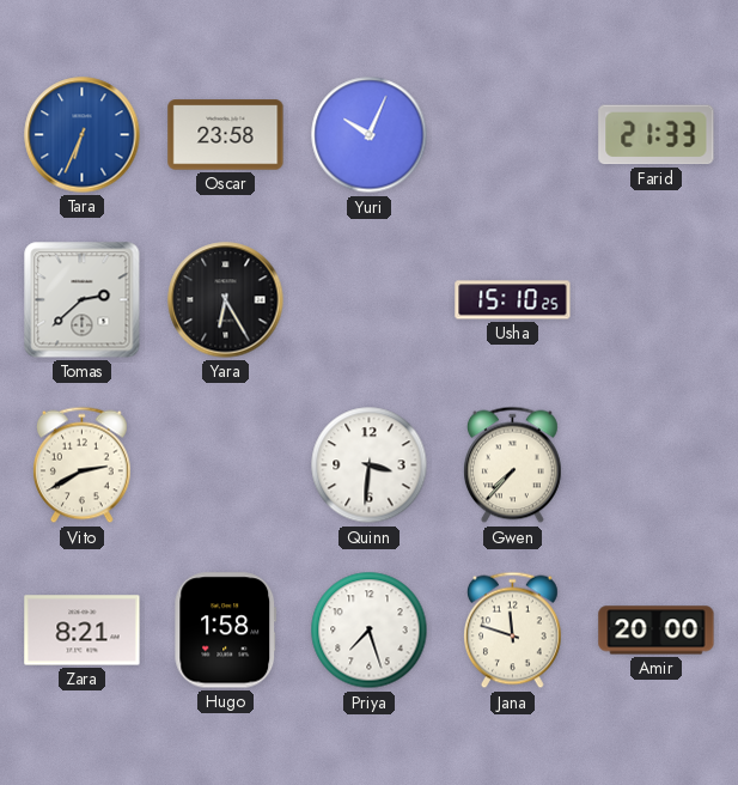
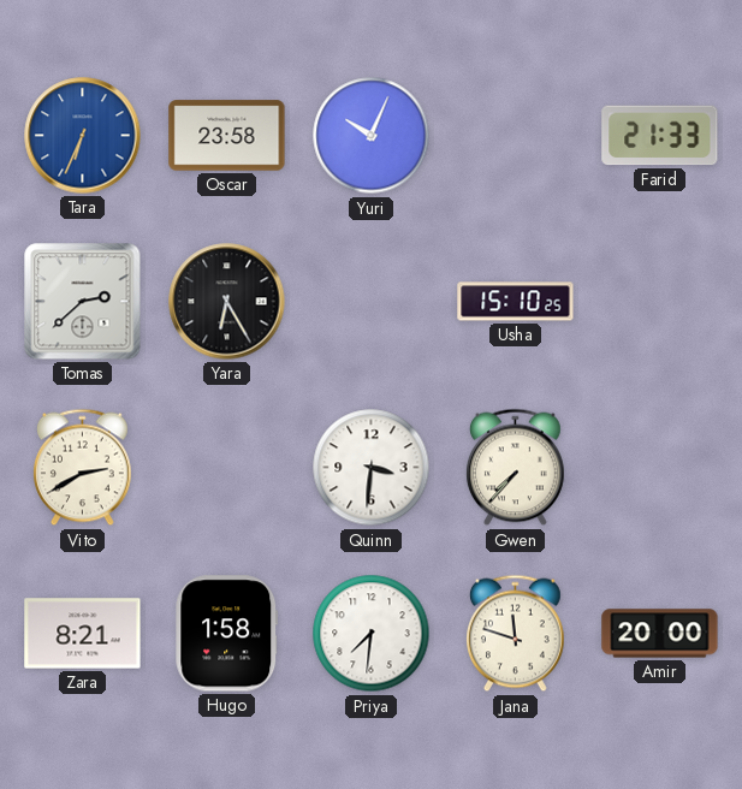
Priya: 7:27 -> 7:31 (372, 634)
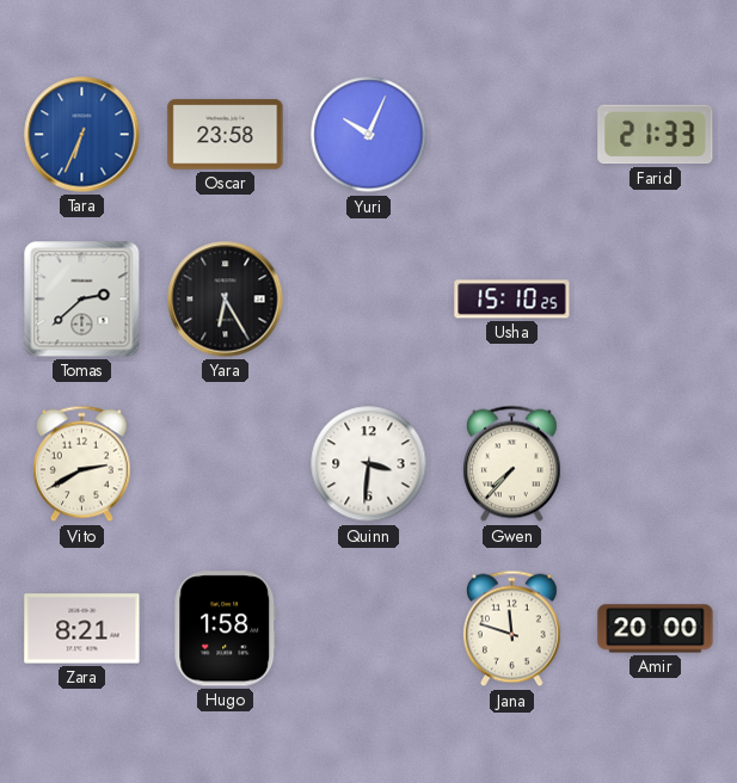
Priya: 7:31 -> none (372, 634)
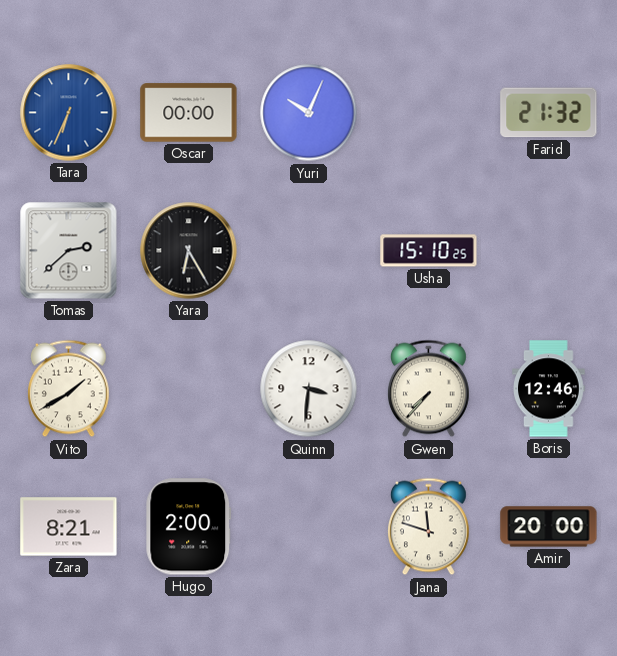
Oscar: 23:58 -> 00:00 (189, 113)
Farid: 21:33 -> 21:32 (549, 113)
Vito: 2:40 -> 1:40 (69, 389)
Boris: none -> 12:46 (549, 389)
Hugo: 1:58 -> 2:00 (189, 527)
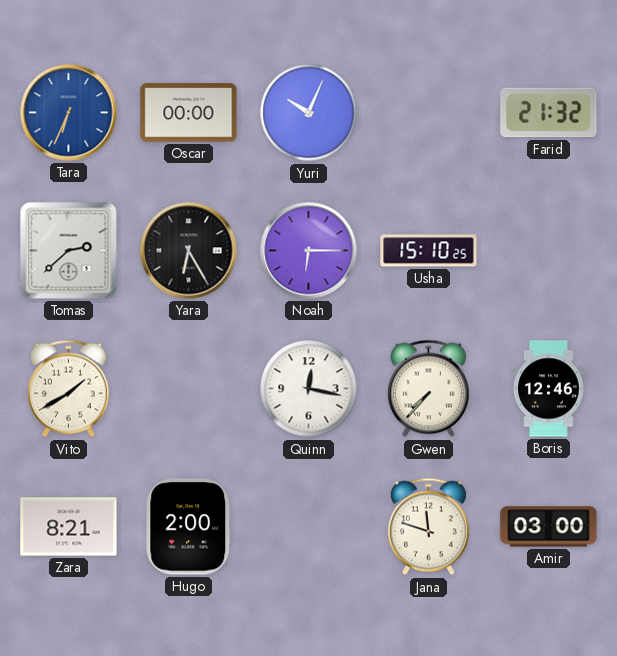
Noah: none -> 6:15 (309, 251)
Quinn: 3:31 -> 12:17 (309, 389)
Amir: 20:00 -> 03:00 (549, 527)
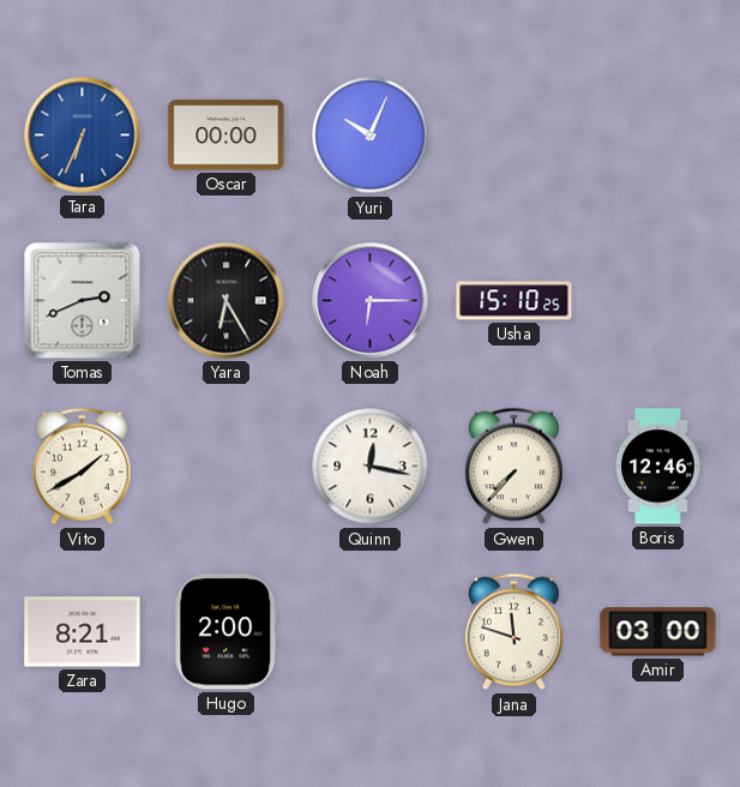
Farid: 21:32 -> none (549, 113)
Tomas: 2:38 -> 2:41 (83, 301)
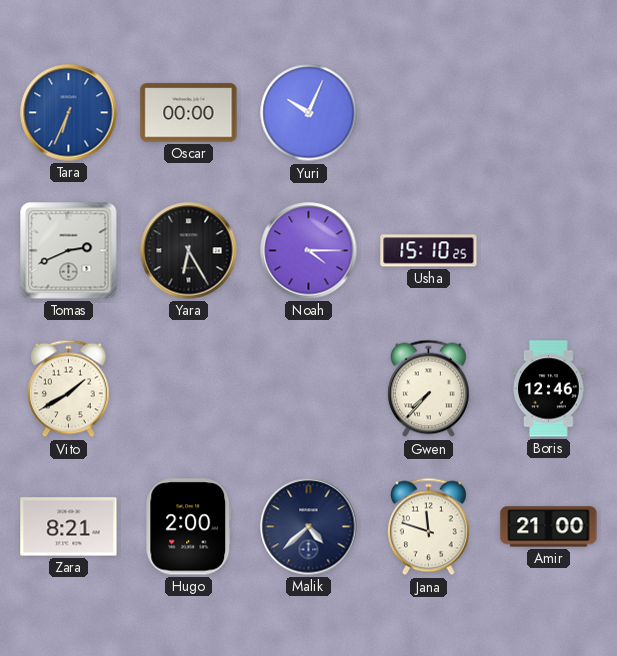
Noah: 6:15 -> 4:15 (309, 251)
Quinn: 12:17 -> none (371, 467)
Malik: none -> 4:38 (309, 527)
Amir: 03:00 -> 21:00 (549, 527)
